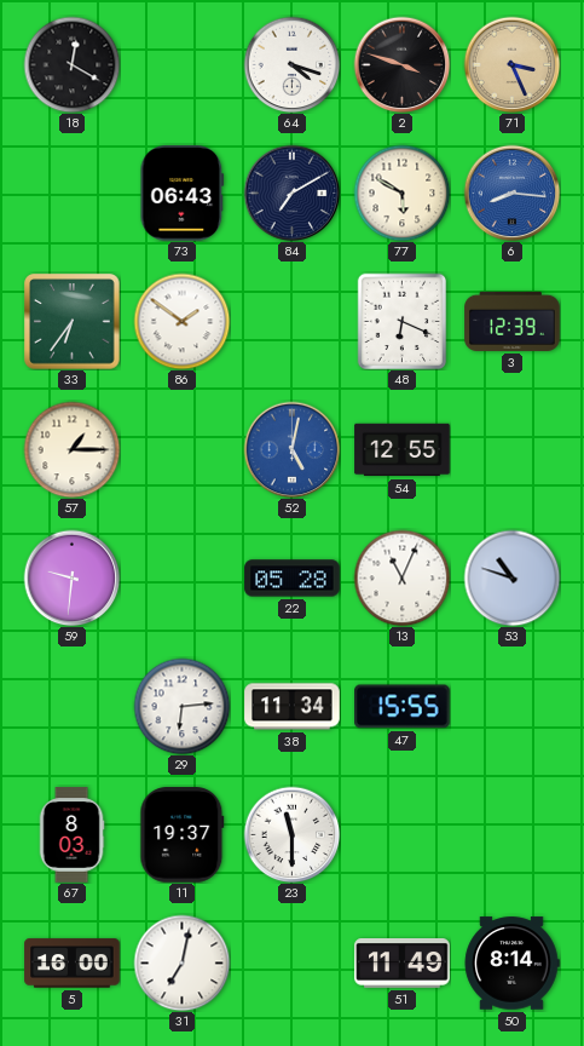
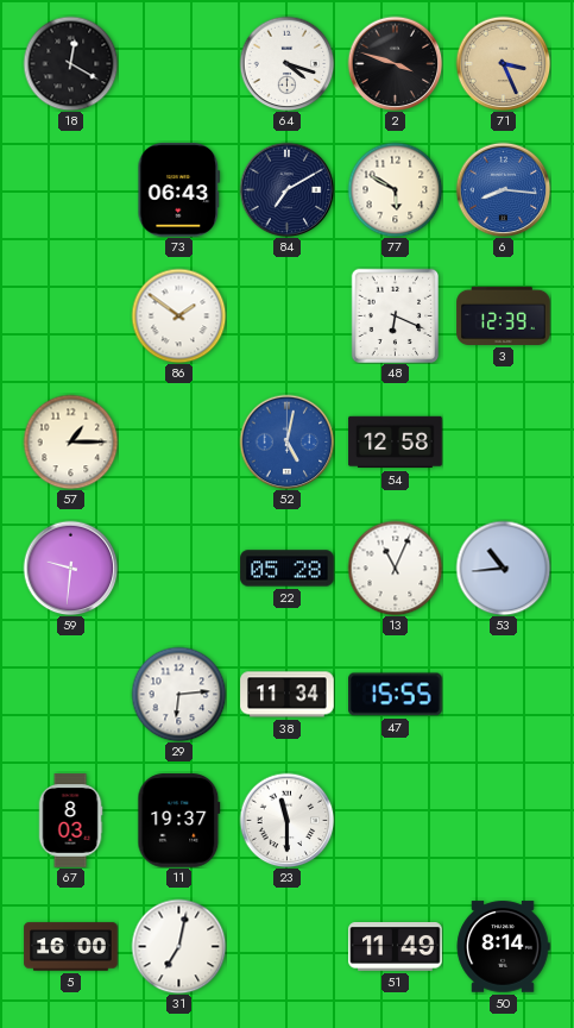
33: 6:36 -> none (73, 322)
54: 12:55 -> 12:58 (396, 443)
53: 10:48 -> 10:44 (503, 568)
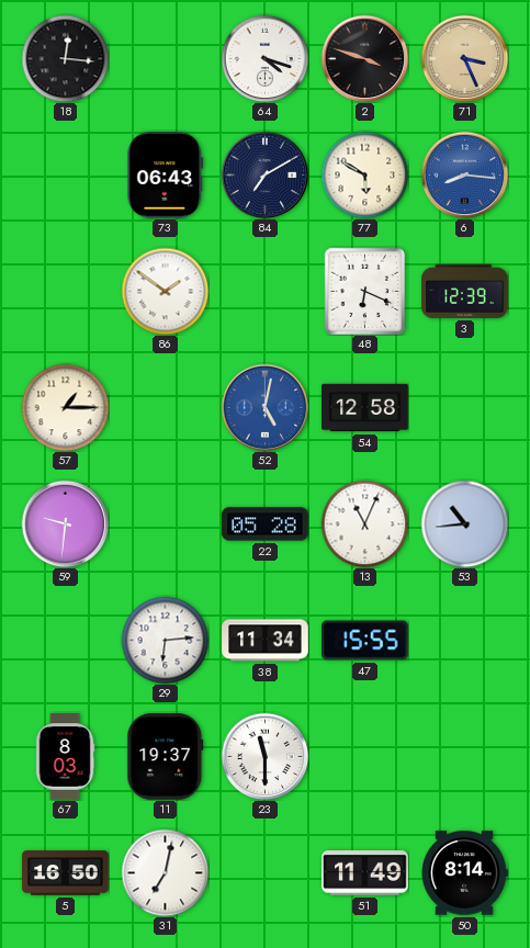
18: 12:20 -> 12:16 (65, 58)
5: 16:00 -> 16:50 (66, 873)
